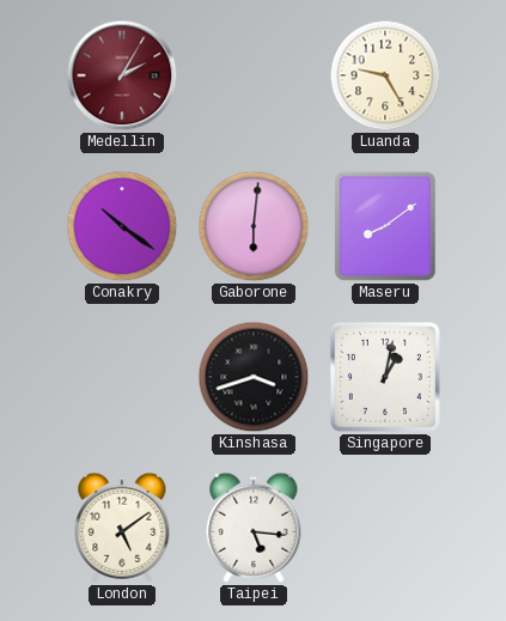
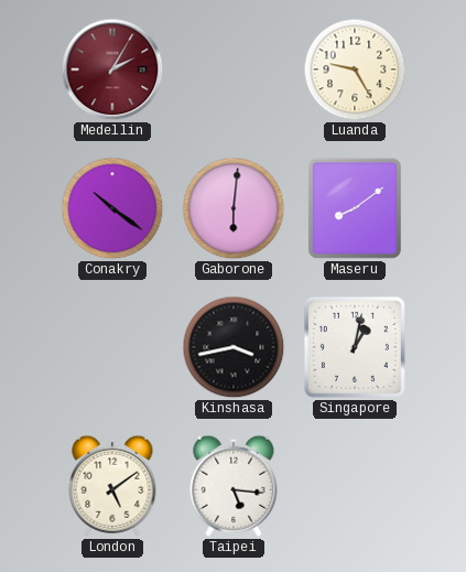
Kinshasa: 3:42 -> 3:43 (234, 347)
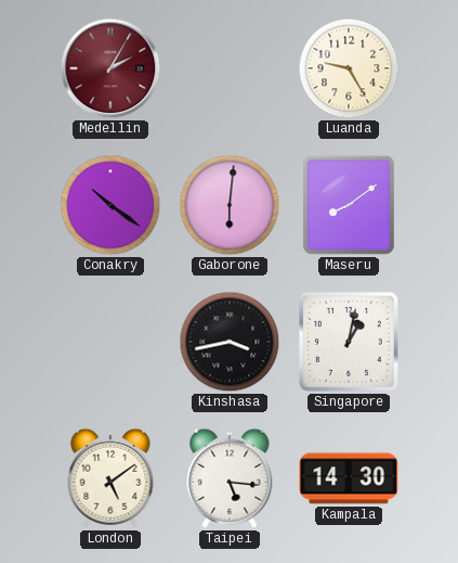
Kampala: none -> 14:30 (349, 478)
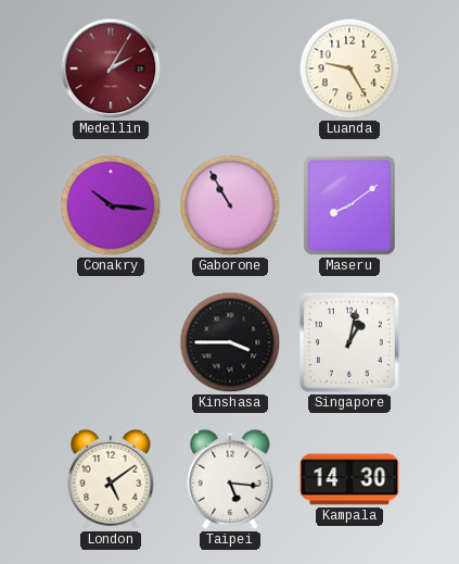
Conakry: 10:21 -> 10:16 (111, 205)
Gaborone: 6:01 -> 10:55 (230, 205)
Kinshasa: 3:43 -> 3:45 (230, 342)
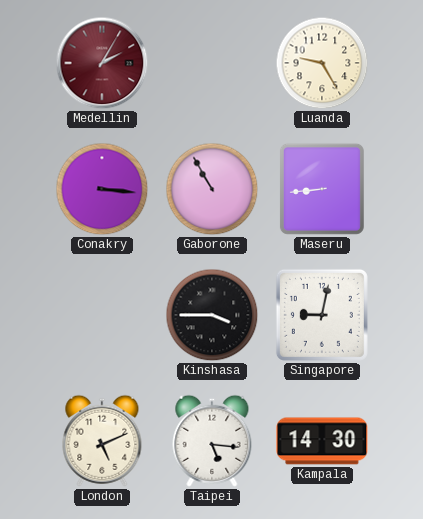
Conakry: 10:16 -> 3:16 (102, 189)
Maseru: 8:09 -> 8:44 (322, 189)
Singapore: 1:02 -> 9:02 (322, 315)
London: 5:09 -> 5:11 (102, 441)
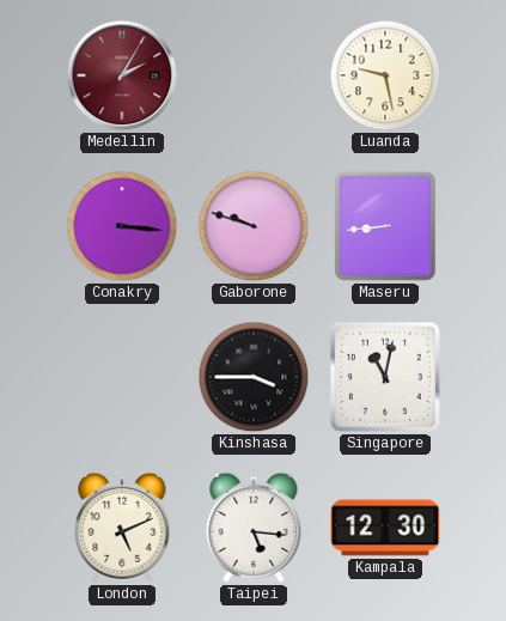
Luanda: 9:25 -> 9:28 (385, 75)
Gaborone: 10:55 -> 9:48 (254, 226)
Singapore: 9:02 -> 11:02 (385, 377)
Kampala: 14:30 -> 12:30 (385, 528)
